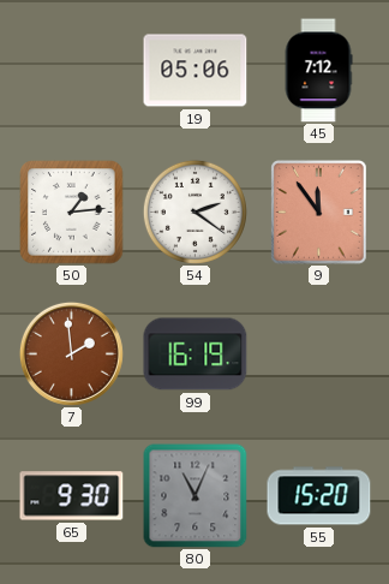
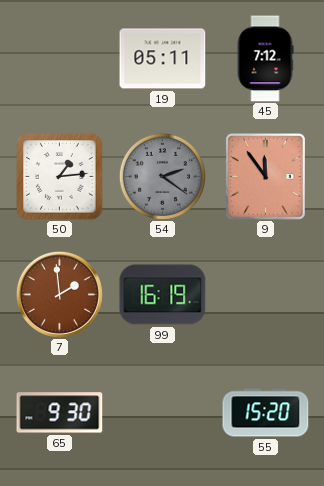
19: 05:06 -> 05:11 (163, 59)
54 dial: white -> grey (162, 176)
80: 11:04 -> none (196, 496)
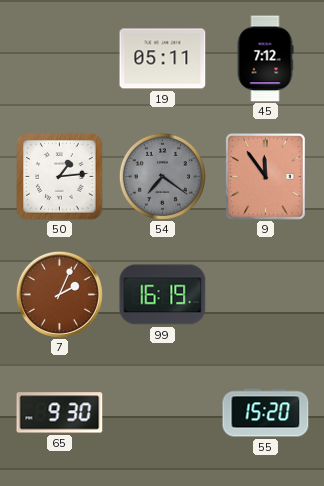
54: 2:21 -> 7:21 (162, 176)
7: 1:59 -> 2:04 (59, 294)
